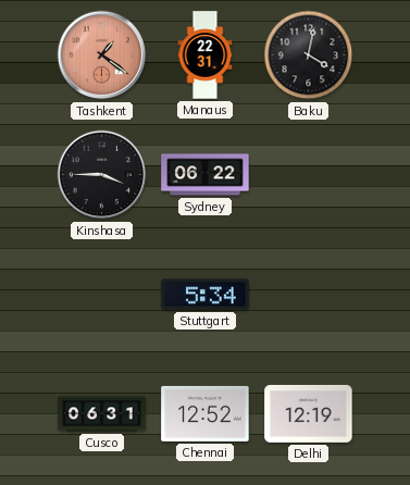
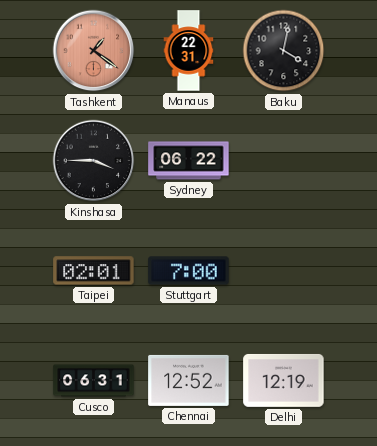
Taipei: none -> 02:01 (94, 271)
Stuttgart: 5:34 -> 7:00 (189, 271)
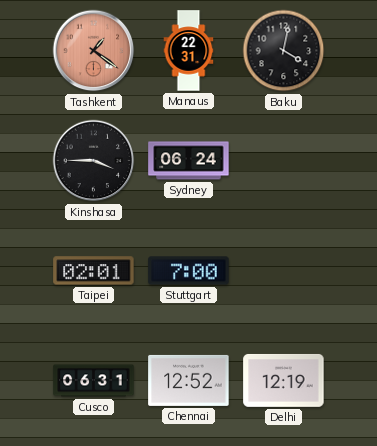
Sydney: 06:22 -> 06:24 (189, 161)
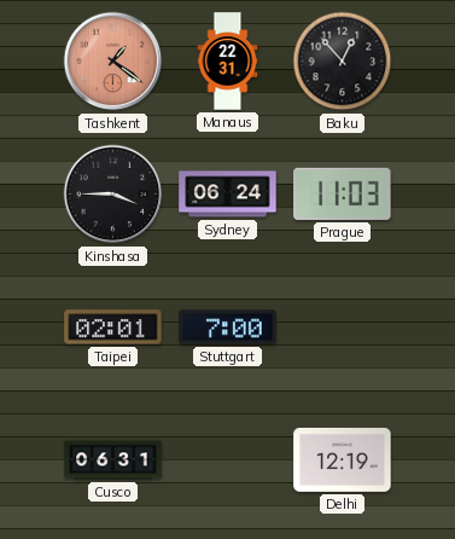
Baku: 4:02 -> 12:53 (343, 62)
Prague: none -> 11:03 (343, 193)
Chennai: 12:52 -> none (189, 380)
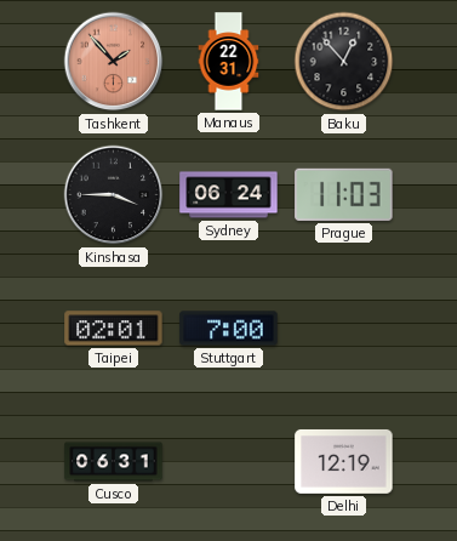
Tashkent: 1:21 -> 1:53 (114, 62)
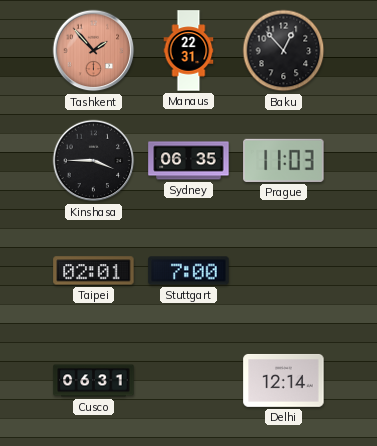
Sydney: 06:24 -> 06:35 (189, 161)
Delhi: 12:19 -> 12:14 (284, 380)
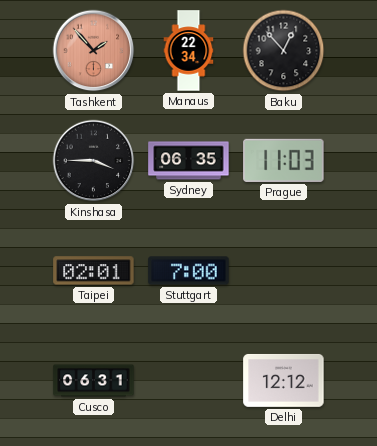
Manaus: 22:31 -> 22:34 (189, 51)
Delhi: 12:14 -> 12:12 (284, 380)
